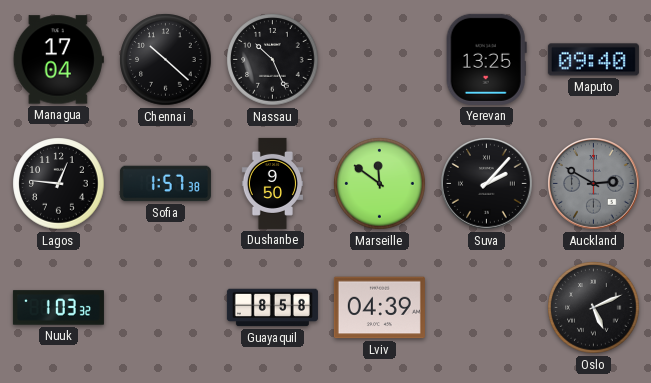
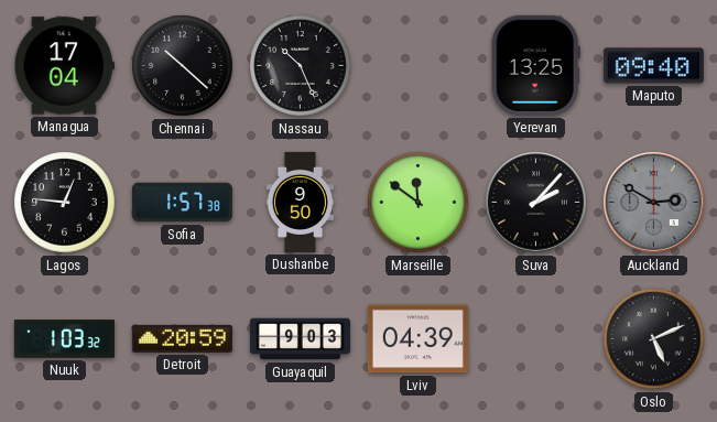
Detroit: none -> 20:59 (182, 338)
Guayaquil: 8:58 -> 9:03 (300, 339)
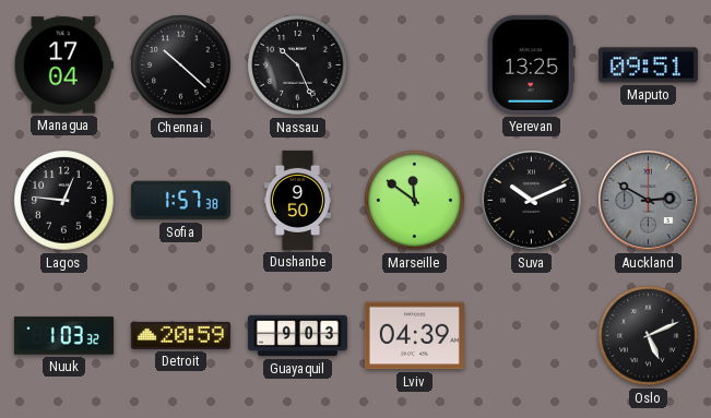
Maputo: 09:40 -> 09:51 (648, 65)
Suva: 2:07 -> 10:11 (532, 201)
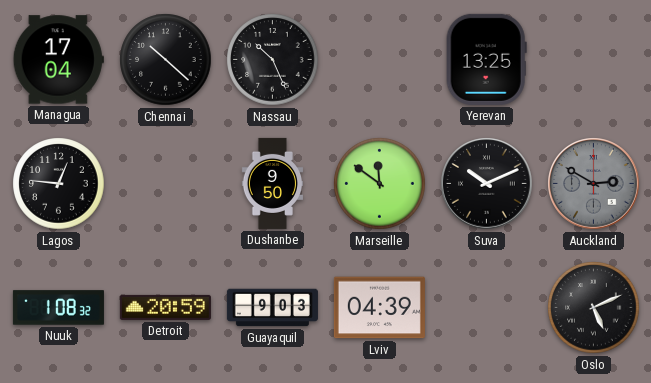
Maputo: 09:51 -> none (648, 65)
Sofia: 1:57 -> none (180, 201)
Nuuk: 1:03 -> 1:08 (58, 308)
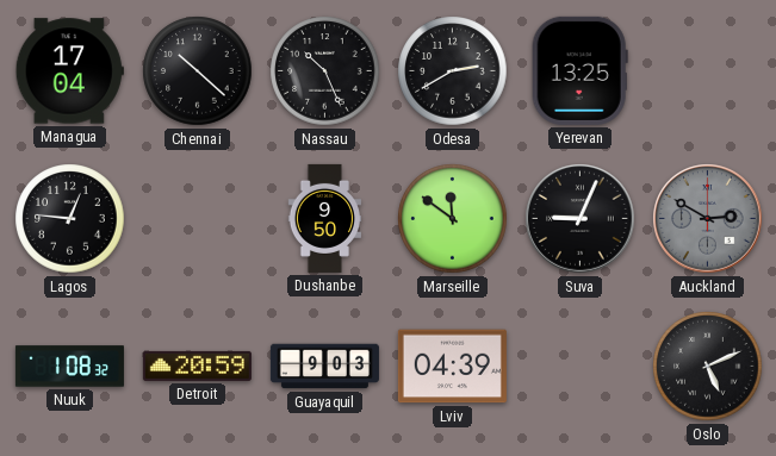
Odesa: none -> 2:40 (453, 71)
Suva: 10:11 -> 9:04 (581, 219)
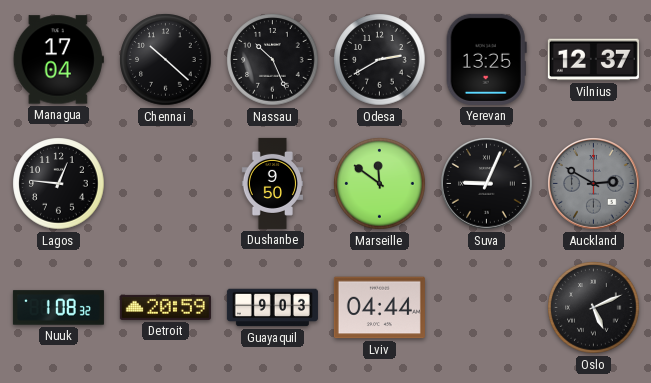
Vilnius: none -> 12:37 (593, 60)
Lviv: 04:39 -> 04:44 (379, 308)
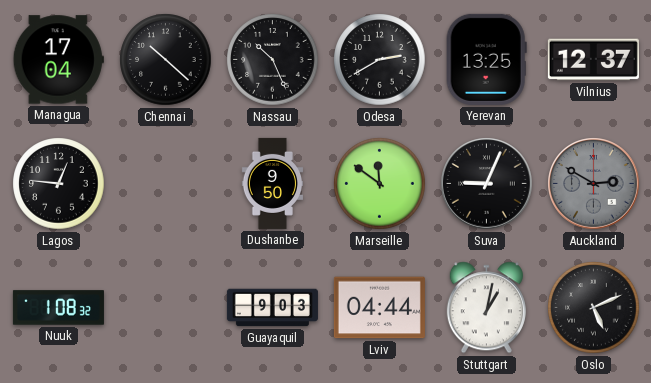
Detroit: 20:59 -> none (165, 307)
Stuttgart: none -> 1:02 (486, 308)
